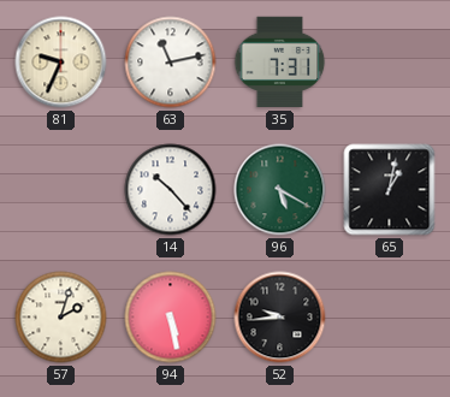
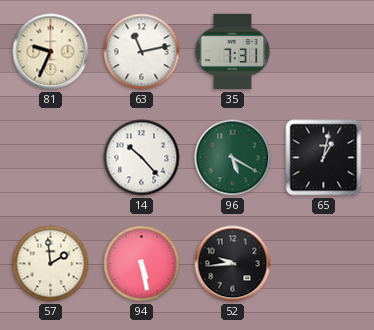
57: 2:03 -> 1:59 (51, 264)
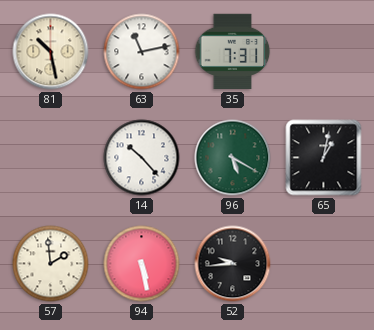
81: 9:34 -> 10:28 (51, 52)
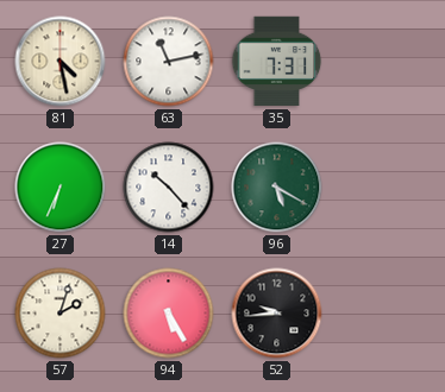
81: 10:28 -> 4:28 (61, 62)
27: none -> 6:34 (61, 188)
65: 1:02 -> none (324, 158)
57: 1:59 -> 2:03 (61, 314)
94: 5:28 -> 5:25 (169, 314)
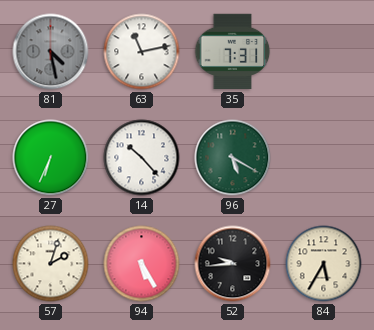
81 dial: cream -> grey (51, 52)
84: none -> 5:35 (324, 264)
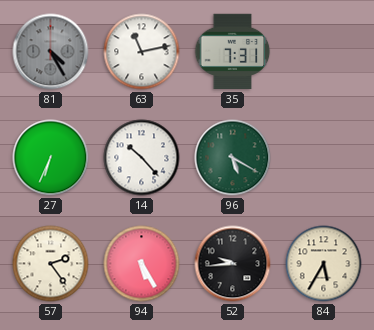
81: 4:28 -> 4:25 (51, 52)
57: 2:03 -> 2:24 (51, 264)
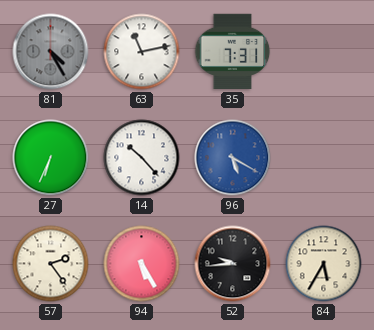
96 dial: green -> blue (233, 158)
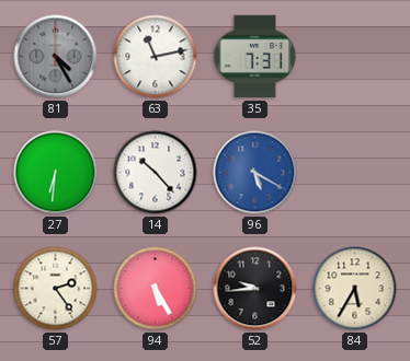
27: 6:34 -> 6:31 (56, 173)
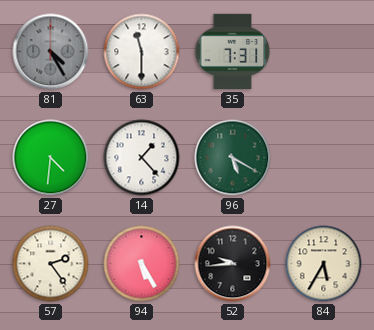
63: 11:13 -> 11:30 (142, 52)
27: 6:31 -> 4:31 (51, 158)
14: 10:23 -> 1:23 (142, 158)
96 dial: blue -> green (233, 158)
